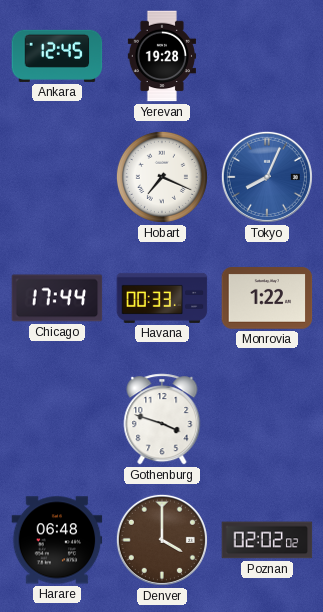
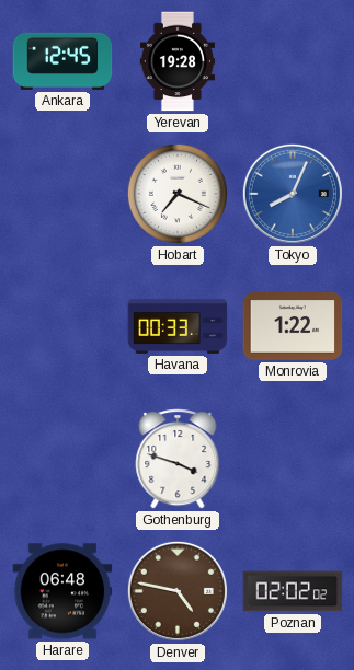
Chicago: 17:44 -> none (57, 298)
Denver: 4:00 -> 4:47 (178, 591)
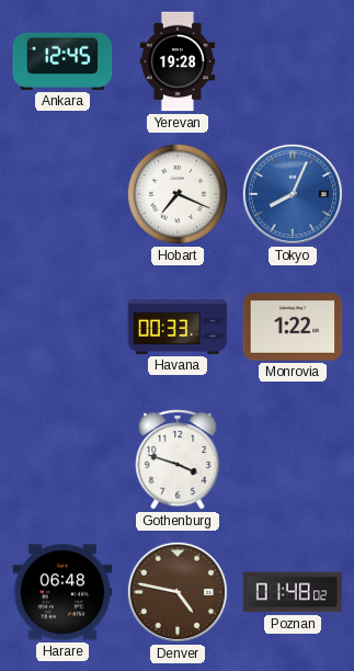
Poznan: 02:02 -> 01:48 (293, 592)
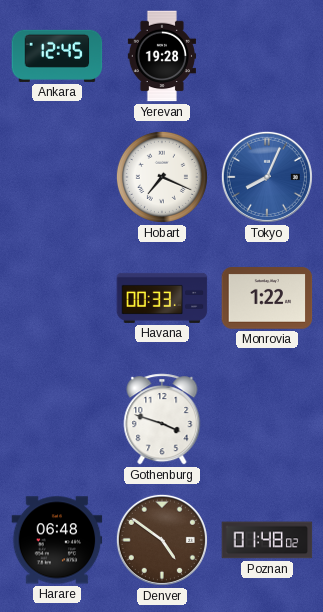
Denver: 4:47 -> 4:51 (162, 540)
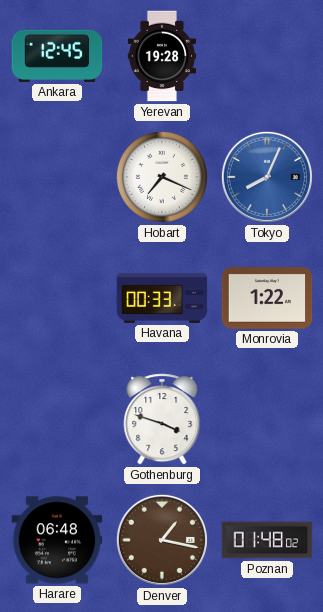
Denver: 4:51 -> 1:17 (162, 540)
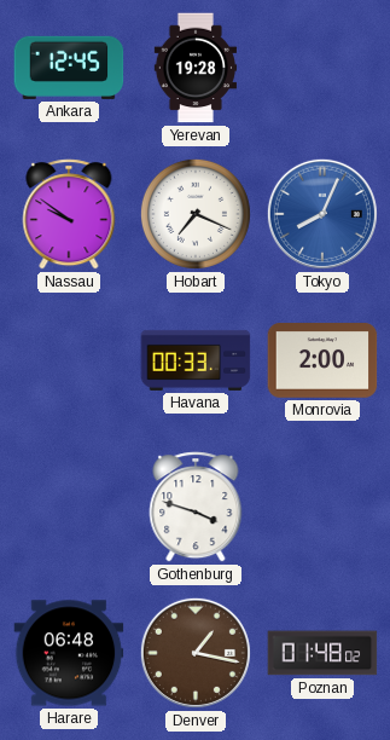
Nassau: none -> 9:51 (69, 214)
Monrovia: 1:22 -> 2:00 (322, 360)
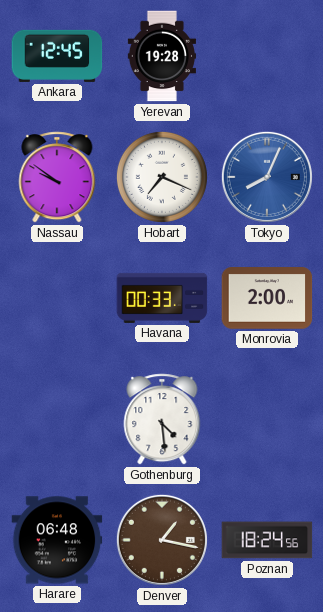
Gothenburg: 3:48 -> 4:29 (162, 419)
Poznan: 01:48 -> 18:24 (267, 540)
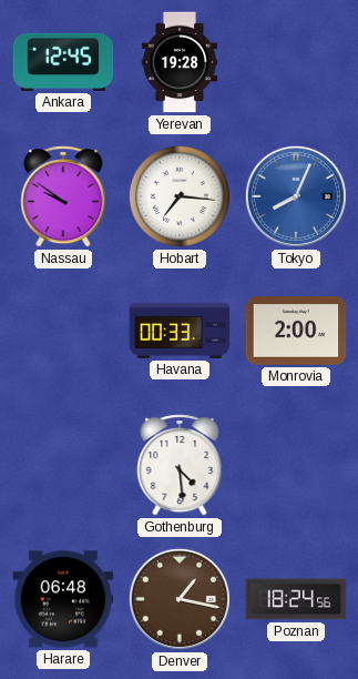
Hobart: 7:19 -> 7:16 (180, 196)
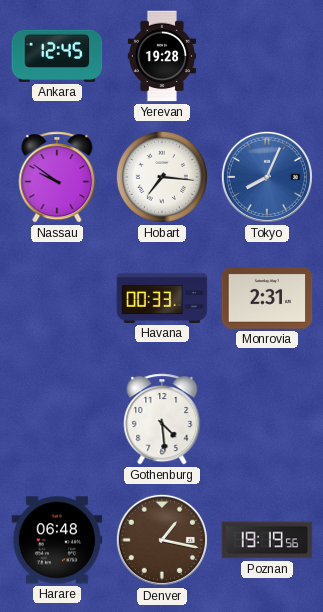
Monrovia: 2:00 -> 2:31 (267, 298)
Poznan: 18:24 -> 19:19 (267, 540)
